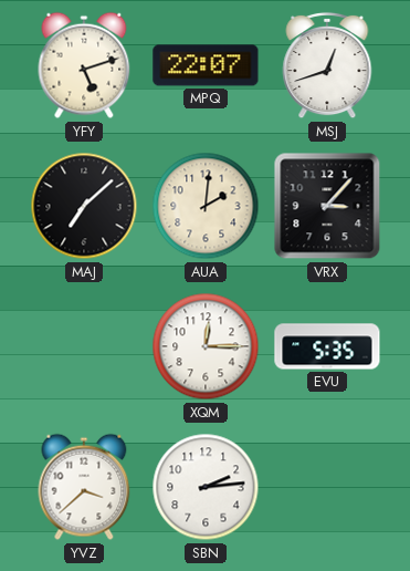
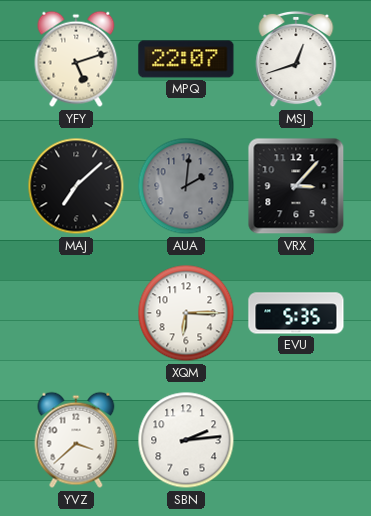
AUA dial: cream -> grey (186, 186)
XQM: 12:15 -> 6:15 (186, 313)
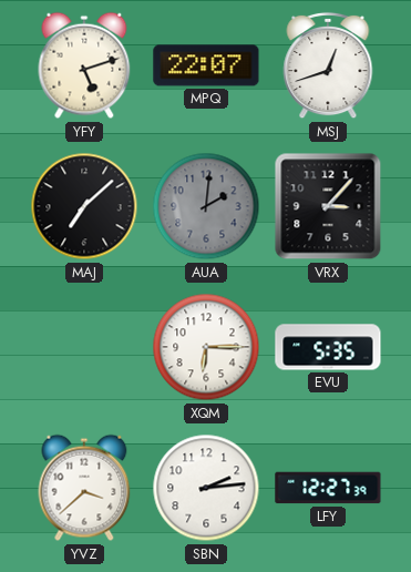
LFY: none -> 12:27 (328, 488)
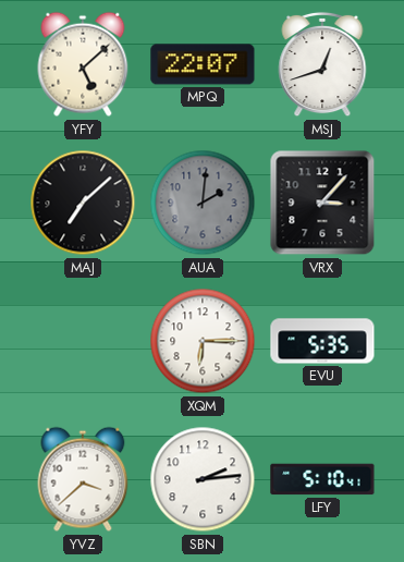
YFY: 5:12 -> 5:08 (83, 64)
LFY: 12:27 -> 5:10 (322, 479)
